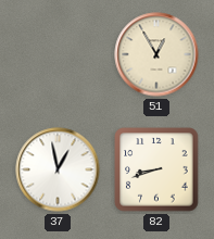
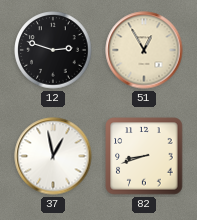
12: none -> 2:48 (53, 50)
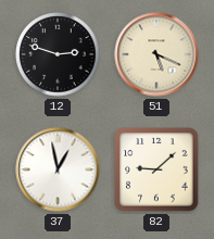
51: 12:55 -> 5:19 (156, 54)
82: 8:42 -> 9:08 (156, 169)
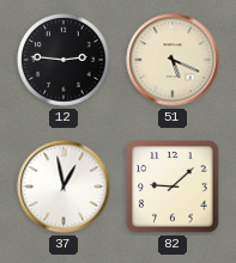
12: 2:48 -> 2:46 (63, 60)
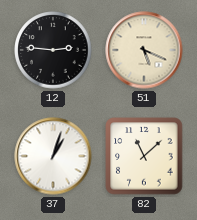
37: 12:58 -> 1:03 (53, 156)
82: 9:08 -> 11:08 (144, 156)
